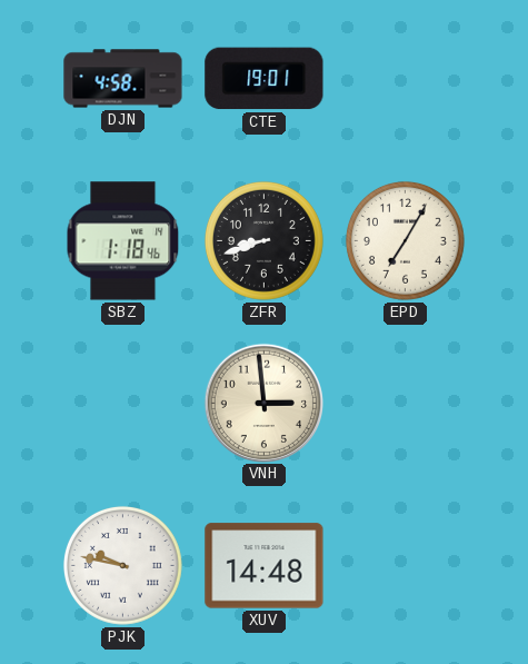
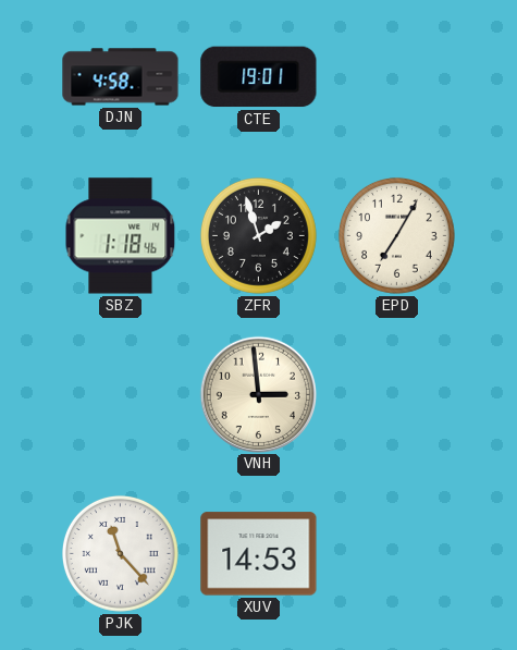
ZFR: 8:42 -> 1:57 (258, 235)
PJK: 9:47 -> 11:23 (120, 553)
XUV: 14:48 -> 14:53 (259, 554)
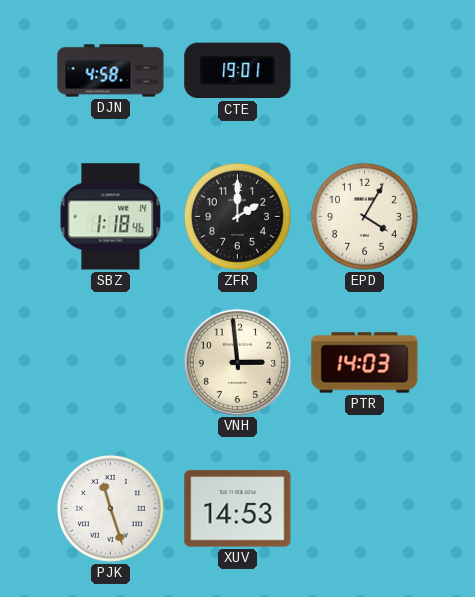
ZFR: 1:57 -> 2:00 (237, 216)
EPD: 7:05 -> 4:05 (364, 216)
PTR: none -> 14:03 (365, 363)
PJK: 11:23 -> 11:27 (110, 508)
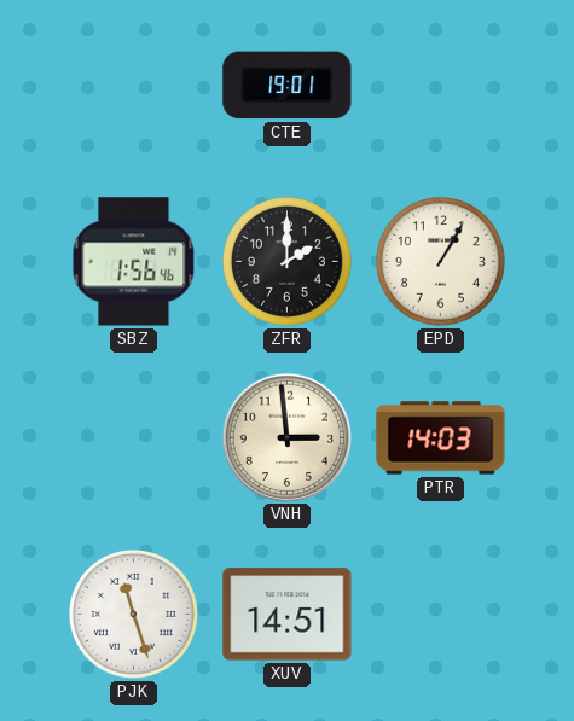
DJN: 4:58 -> none (111, 71)
SBZ: 1:18 -> 1:56 (134, 262)
EPD: 4:05 -> 1:05 (440, 261)
XUV: 14:53 -> 14:51 (288, 615)
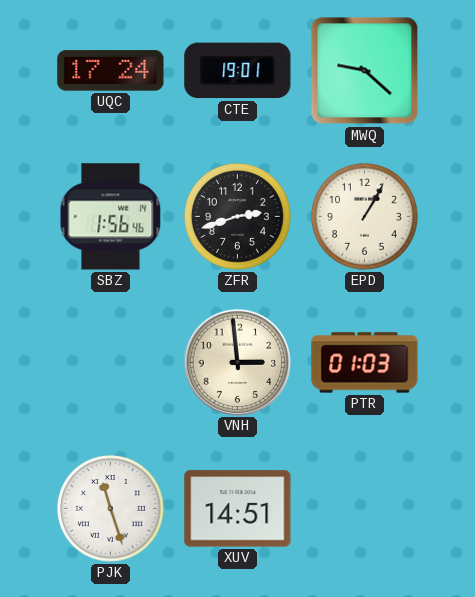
UQC: none -> 17:24 (111, 71)
MWQ: none -> 9:22 (365, 71)
ZFR: 2:00 -> 2:42 (237, 216)
PTR: 14:03 -> 01:03 (365, 363)
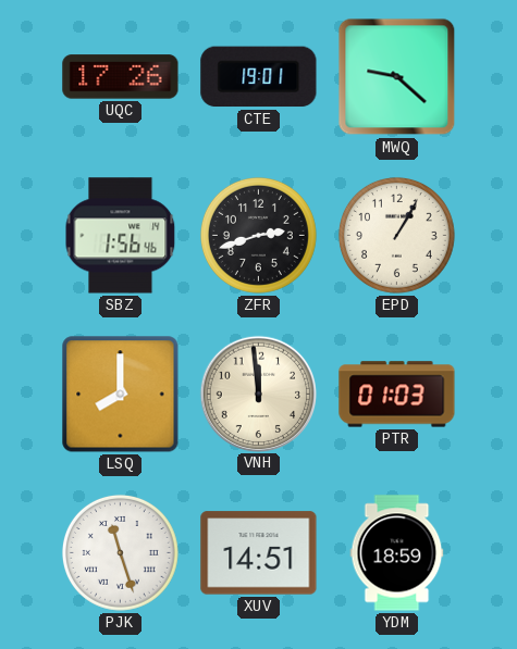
UQC: 17:24 -> 17:26 (121, 77)
LSQ: none -> 8:00 (121, 395)
VNH: 2:59 -> 11:59 (258, 394)
YDM: none -> 18:59 (397, 553)
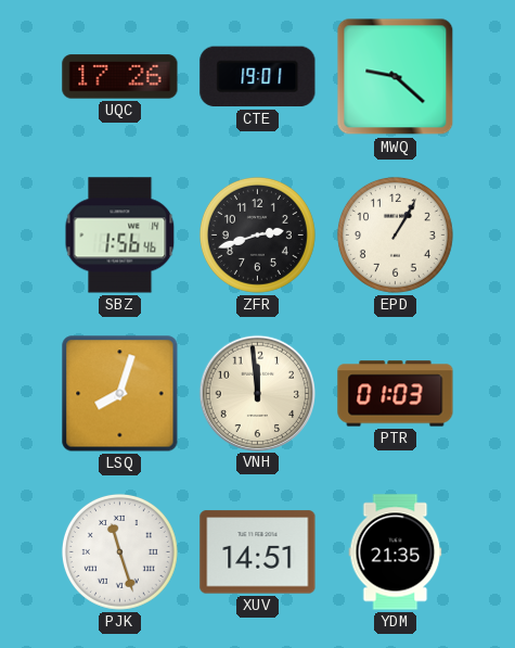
LSQ: 8:00 -> 8:03 (120, 394)
YDM: 18:59 -> 21:35 (396, 552)
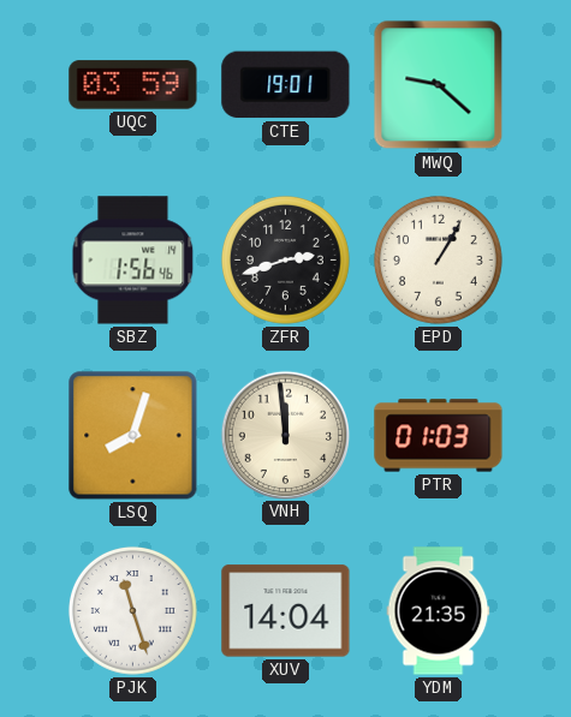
UQC: 17:26 -> 03:59 (133, 85)
XUV: 14:51 -> 14:04 (286, 611)
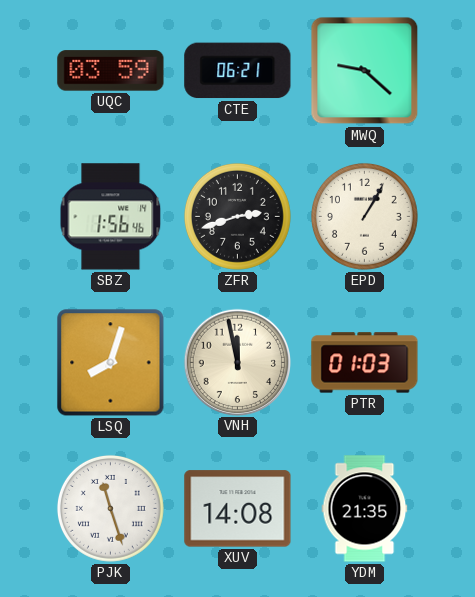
CTE: 19:01 -> 06:21 (238, 71)
VNH: 11:59 -> 11:58 (237, 362)
XUV: 14:04 -> 14:08 (238, 509)
